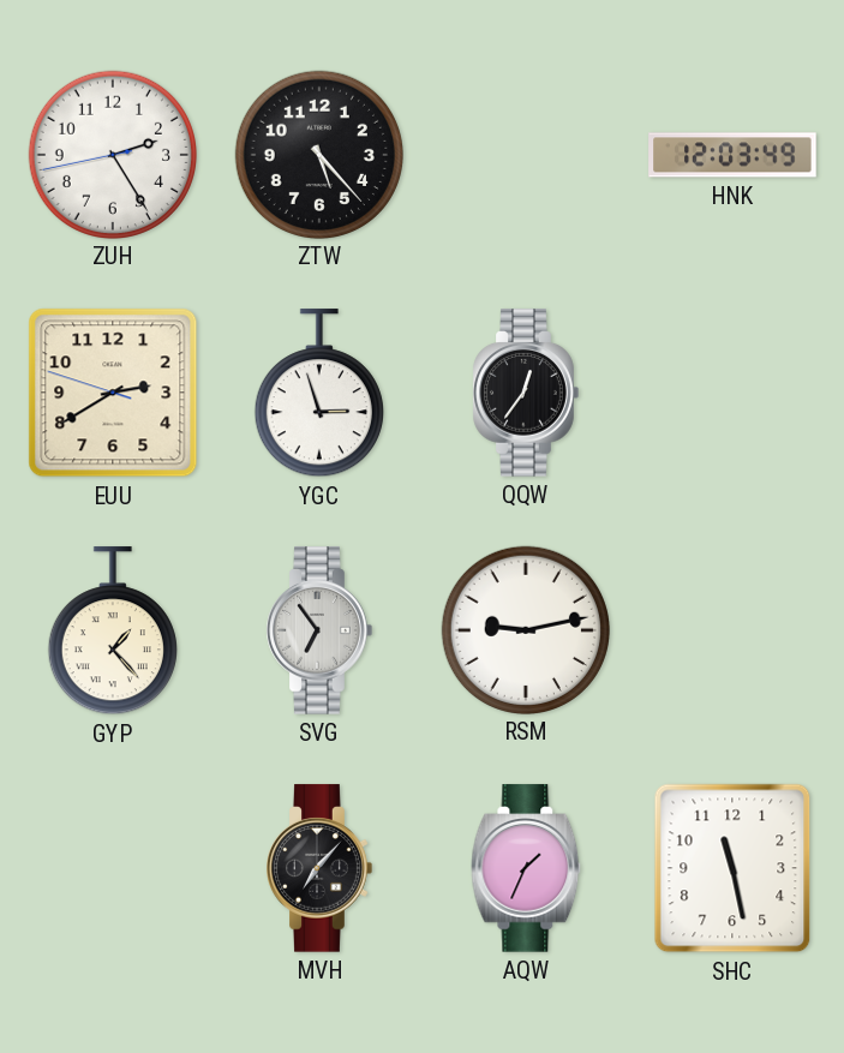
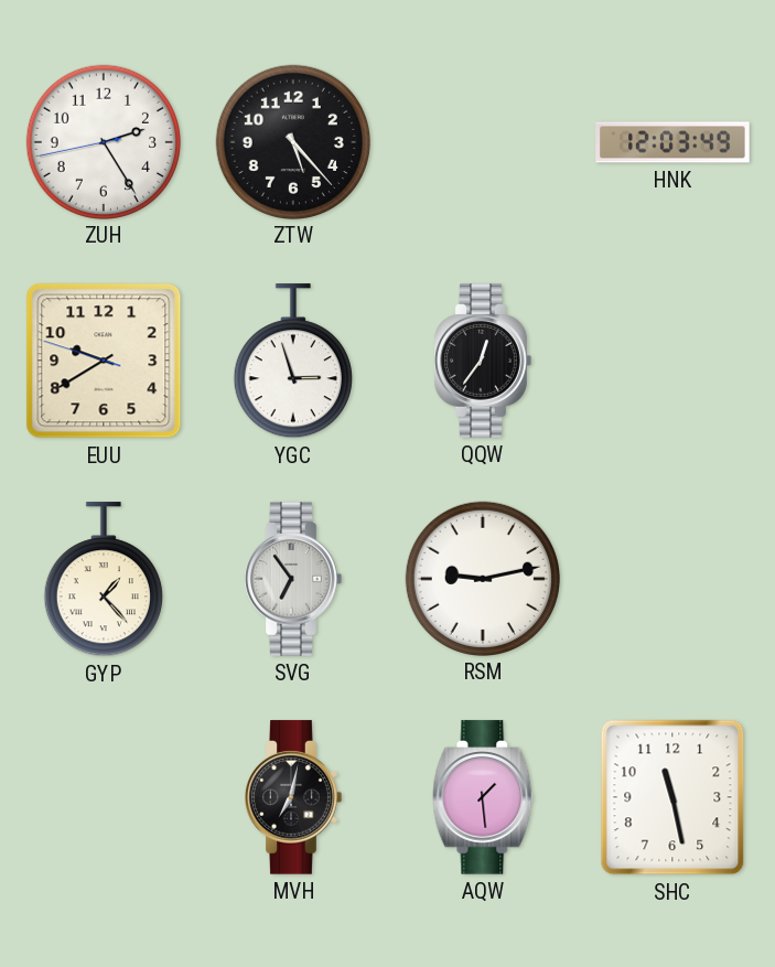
EUU: 2:39 -> 9:39 (104, 361)
MVH: 7:07 -> 7:02 (293, 797)
AQW: 1:34 -> 1:29 (483, 797)
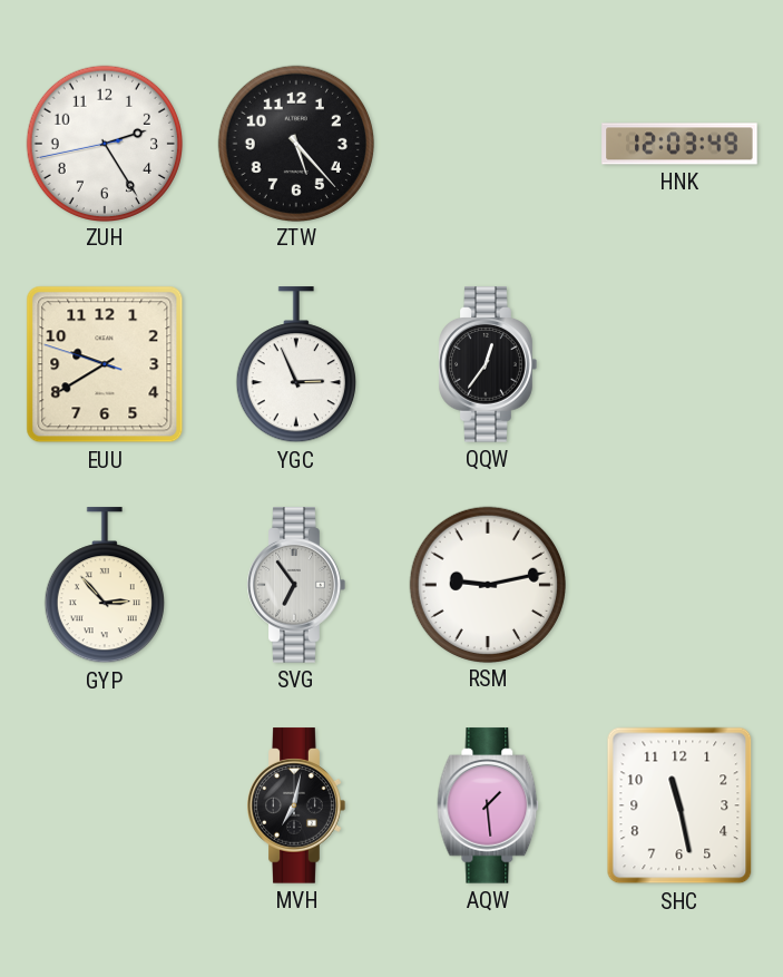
YGC: 2:57 -> 2:56 (296, 365)
GYP: 1:23 -> 2:53 (105, 586)
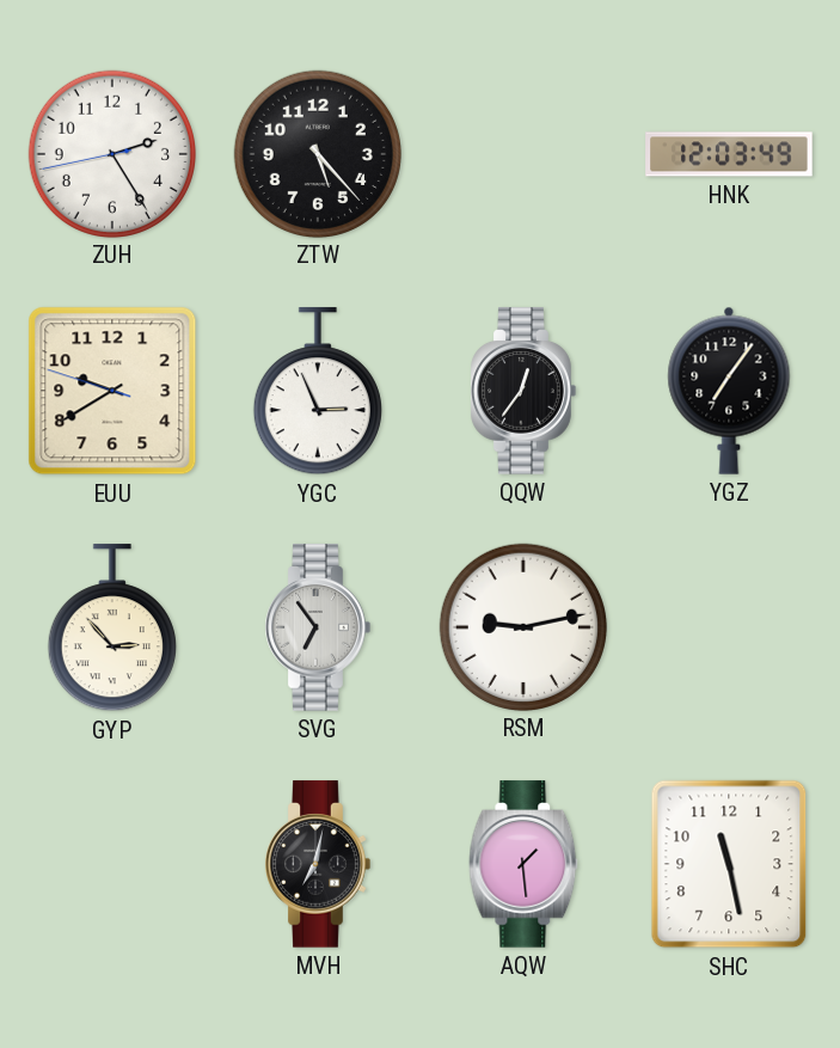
YGZ: none -> 7:06 (729, 391)
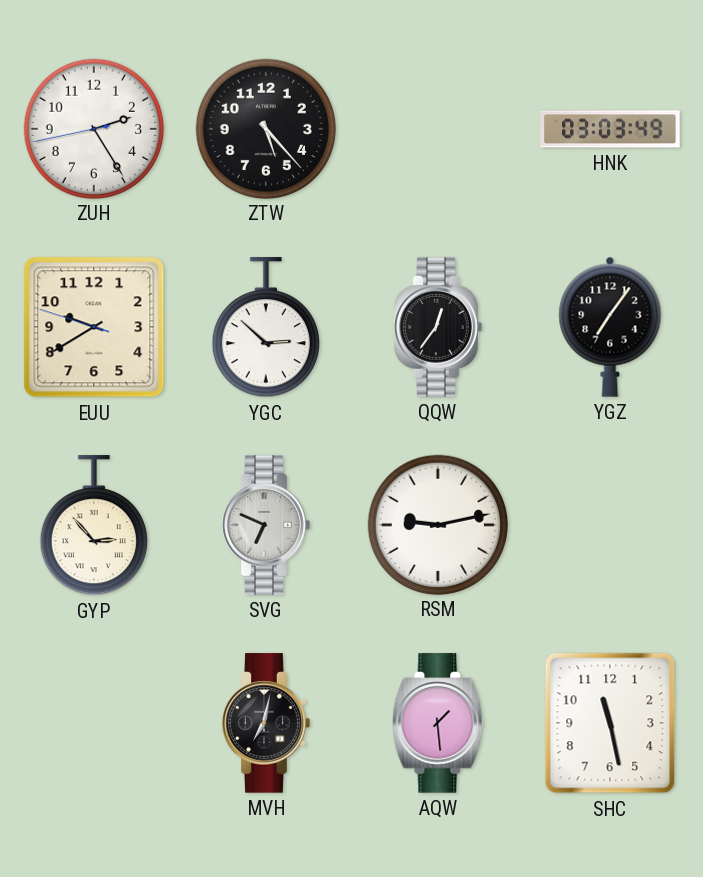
HNK: 12:03 -> 03:03 (610, 129)
YGC: 2:56 -> 2:52 (266, 328)
SVG: 6:54 -> 6:49 (266, 525)
